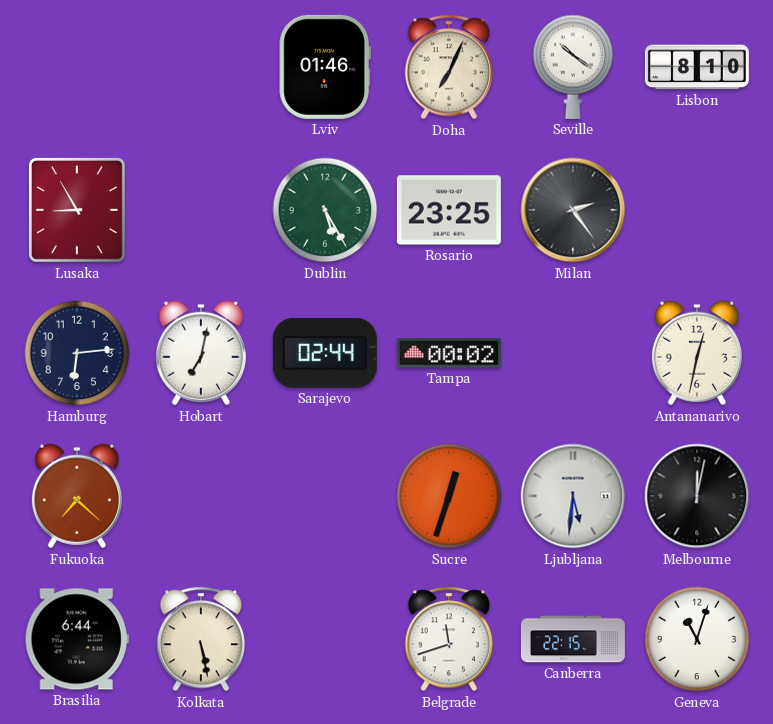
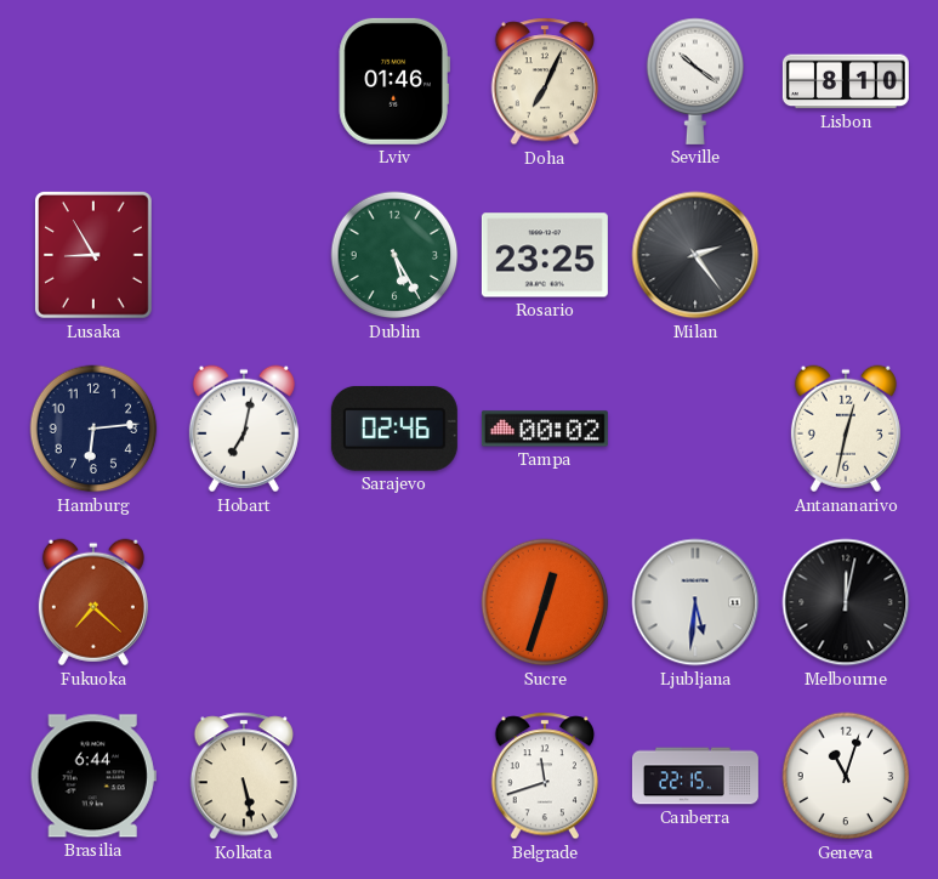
Sarajevo: 02:44 -> 02:46 (394, 429)
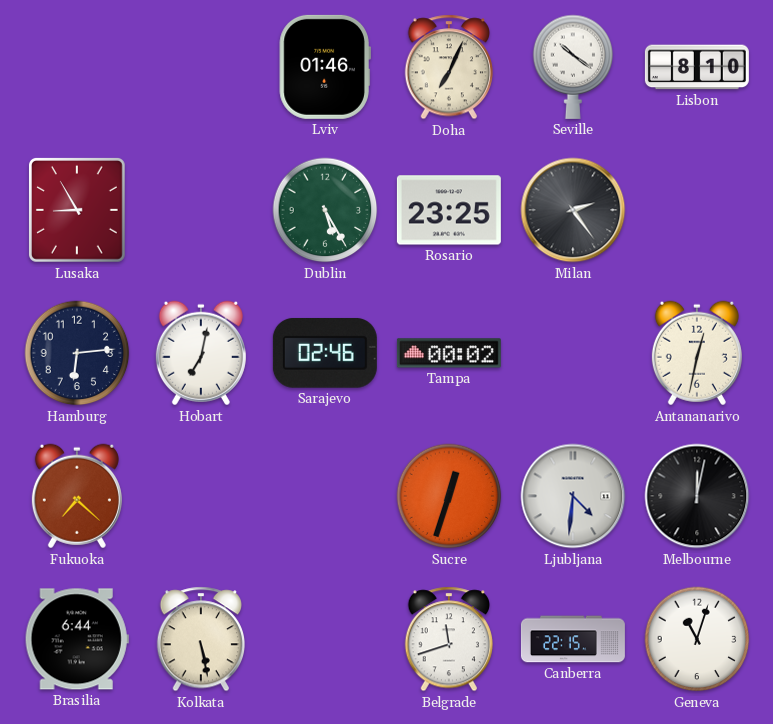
Ljubljana: 5:31 -> 4:31 (573, 496)
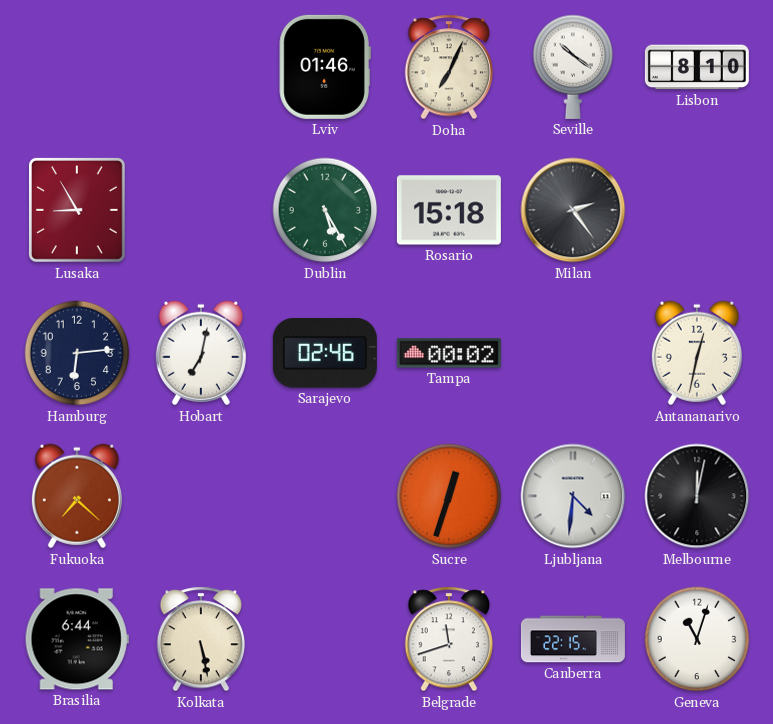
Rosario: 23:25 -> 15:18 (449, 210)
